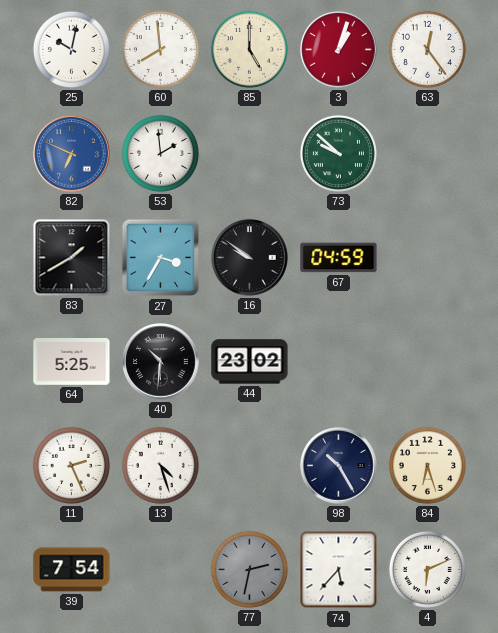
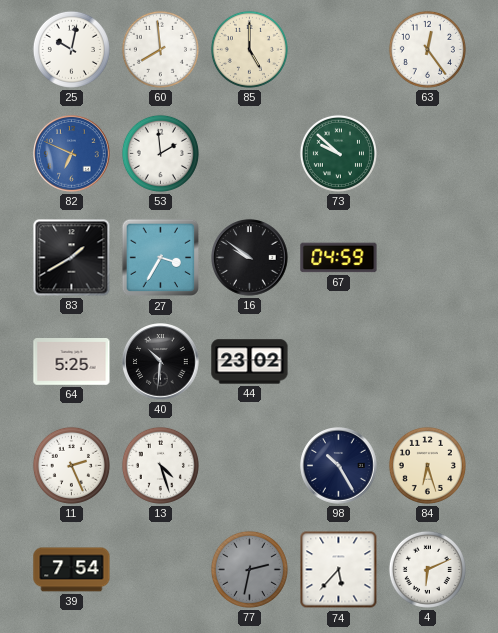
3: 1:03 -> none (339, 50)
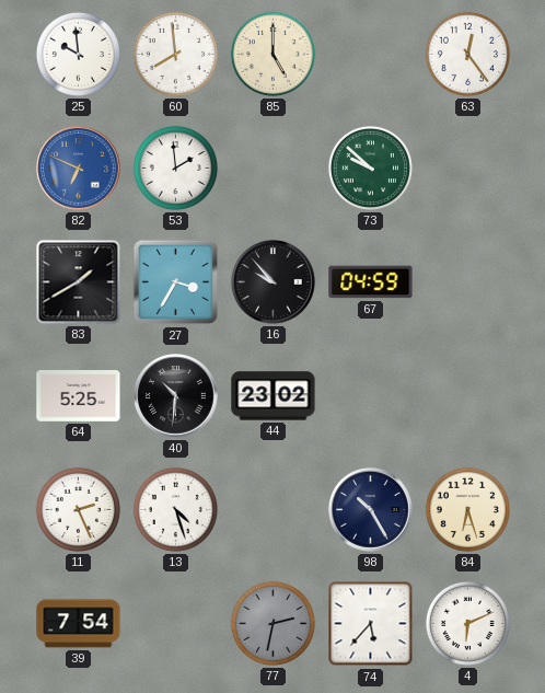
25: 10:02 -> 9:59 (78, 54)
16: 9:51 -> 9:53 (274, 282)
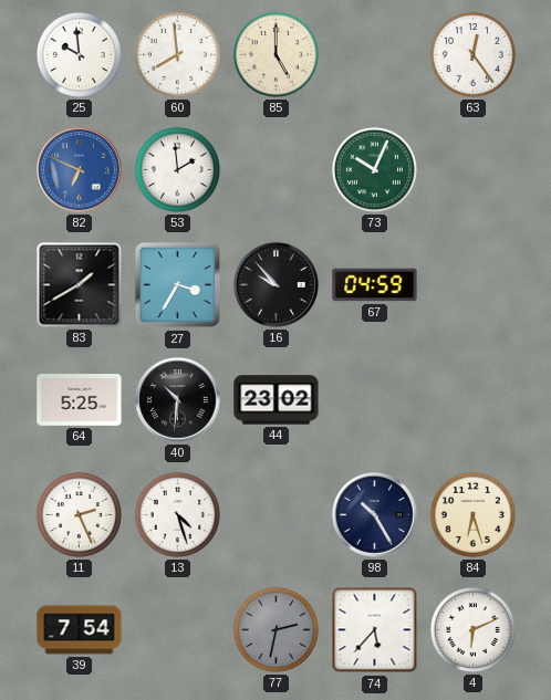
73: 9:52 -> 10:04 (374, 169)
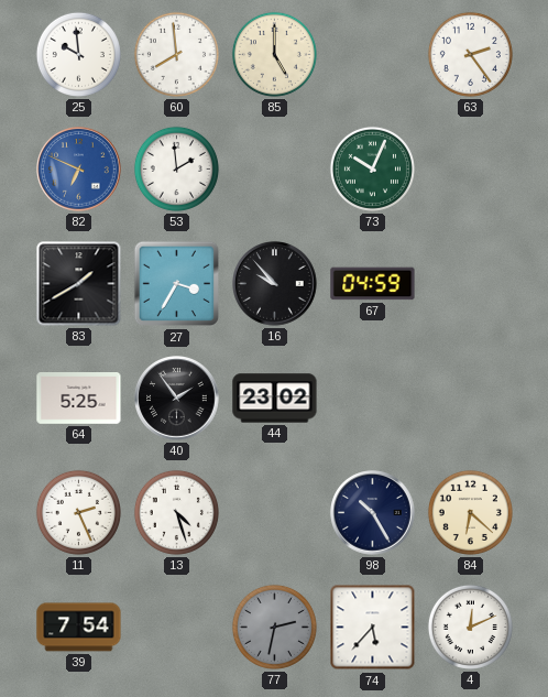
63: 12:24 -> 2:24 (470, 54)
40: 10:31 -> 1:54 (177, 399)
84: 6:27 -> 6:22 (470, 512)
4: 6:11 -> 12:11 (470, 627)
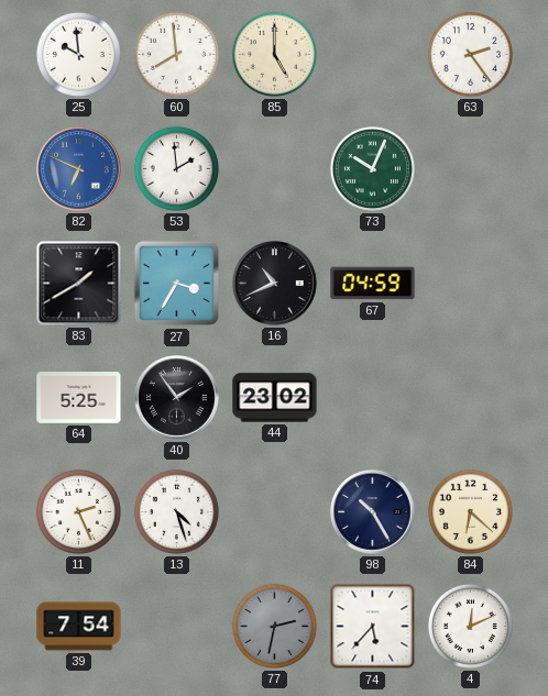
16: 9:53 -> 10:41 (275, 284)
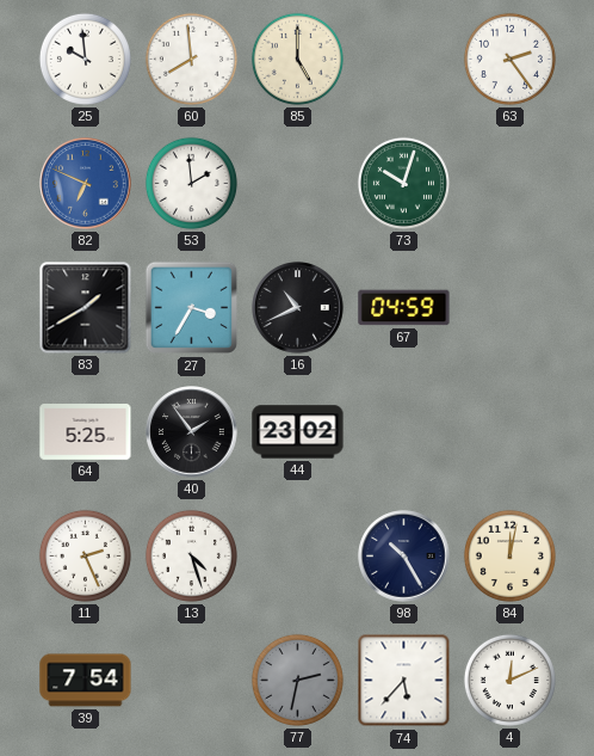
73: 10:04 -> 10:03 (403, 183)
84: 6:22 -> 12:02 (509, 555)
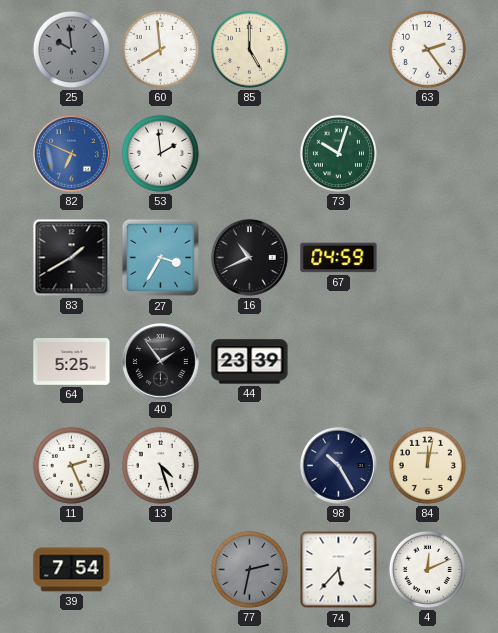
25 dial: white -> grey (71, 49)
44: 23:02 -> 23:39 (250, 362)
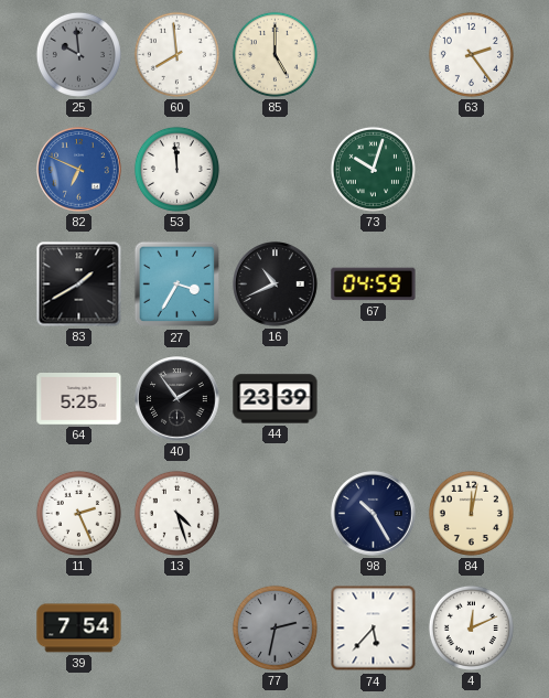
53: 1:59 -> 11:59 (176, 169)
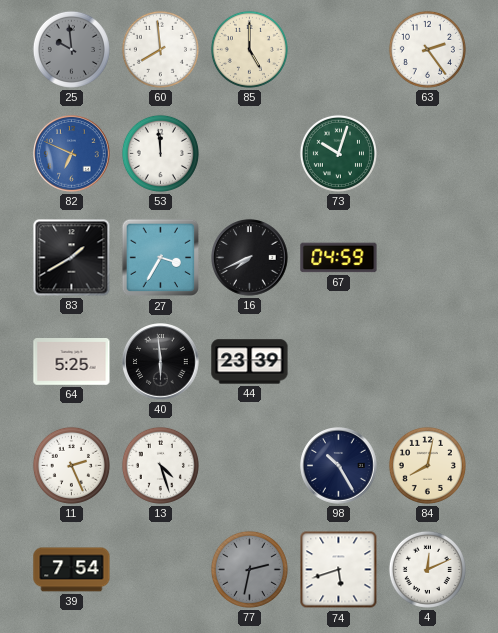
16: 10:41 -> 7:41 (250, 258)
40: 1:54 -> 5:59 (161, 362)
84: 12:02 -> 8:02 (427, 465)
74: 5:37 -> 5:42 (339, 570)
